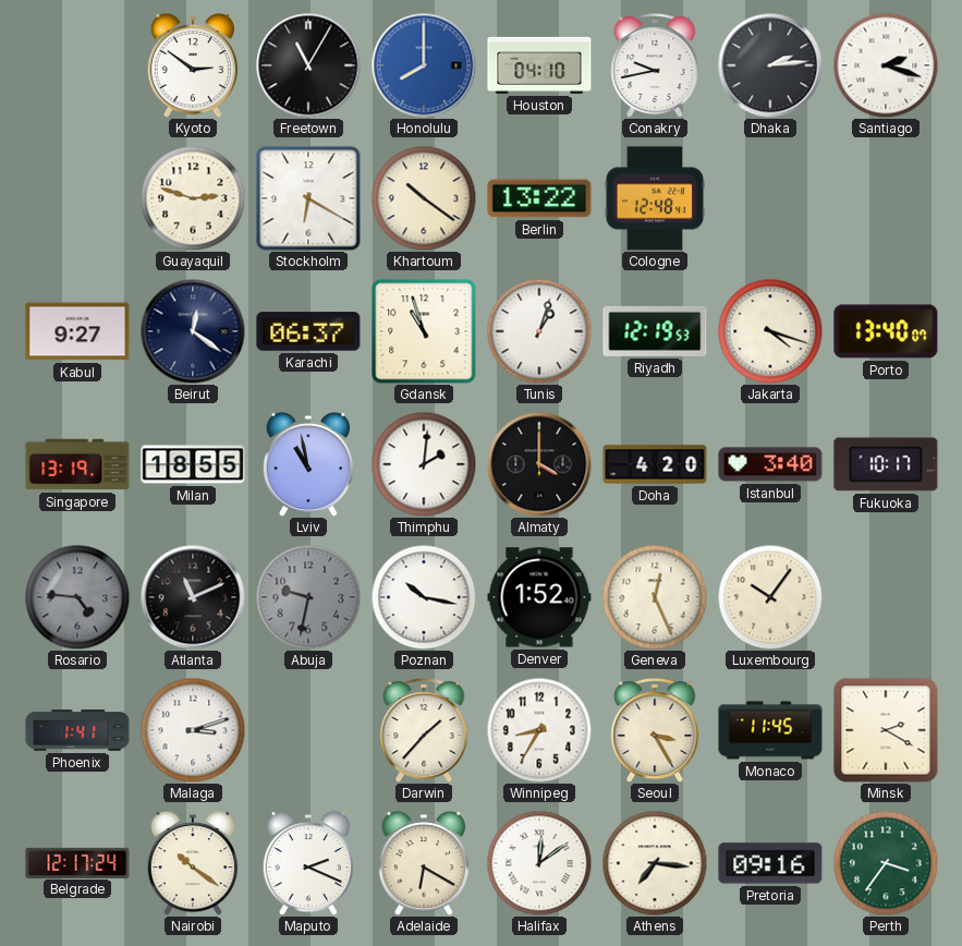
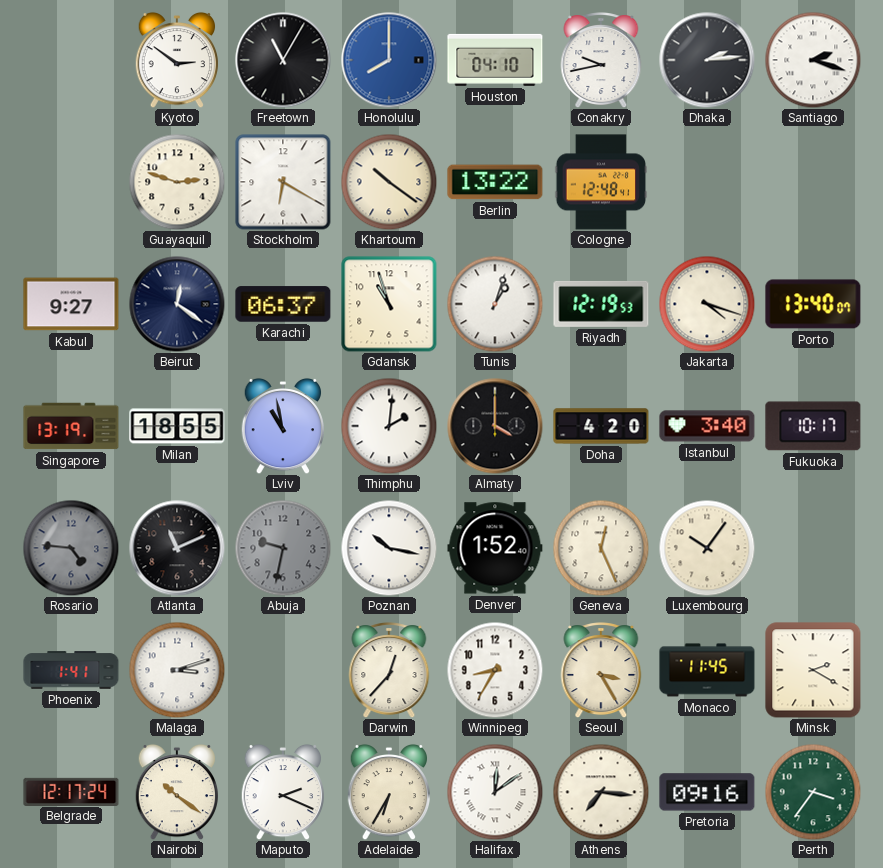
Darwin: 1:37 -> 12:37 (389, 670)
Adelaide: 6:20 -> 6:35 (389, 792)
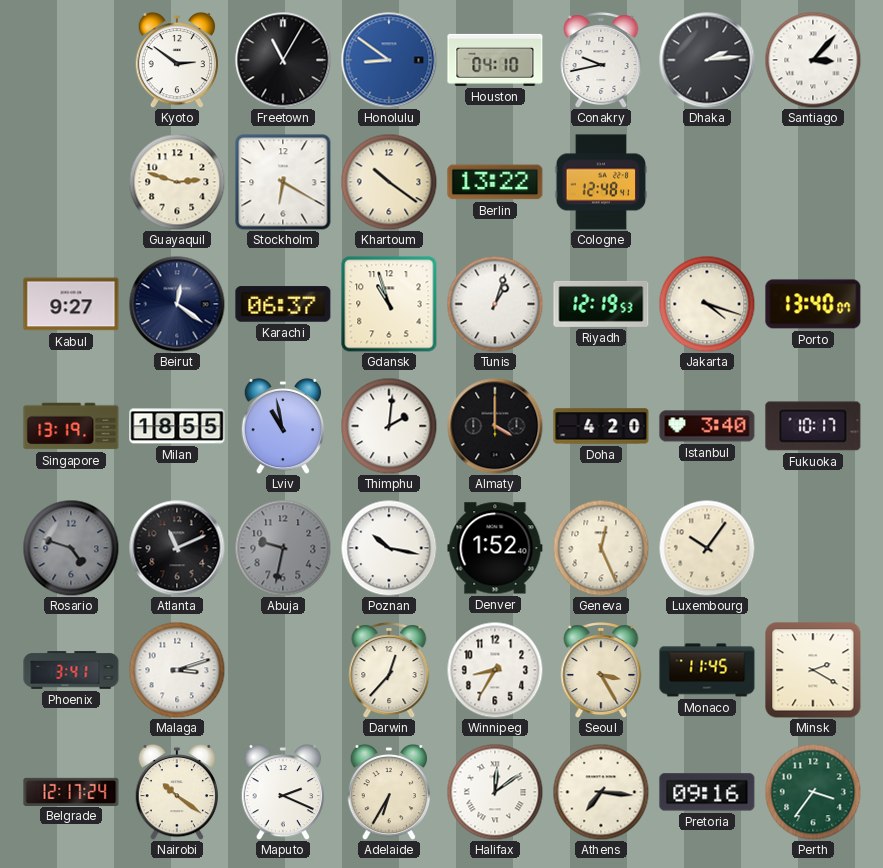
Honolulu: 8:00 -> 8:51 (389, 60)
Santiago: 2:18 -> 3:07 (813, 60)
Rosario: 4:46 -> 4:48 (71, 548)
Phoenix: 1:41 -> 3:41 (71, 670)
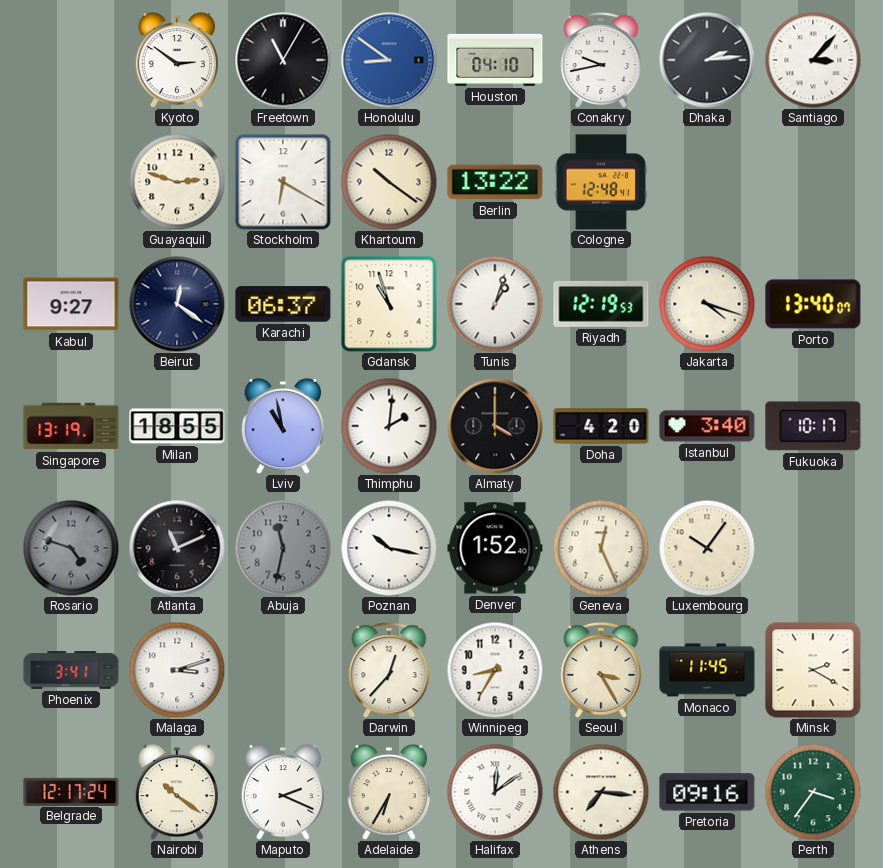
Abuja: 9:32 -> 11:32 (283, 548)
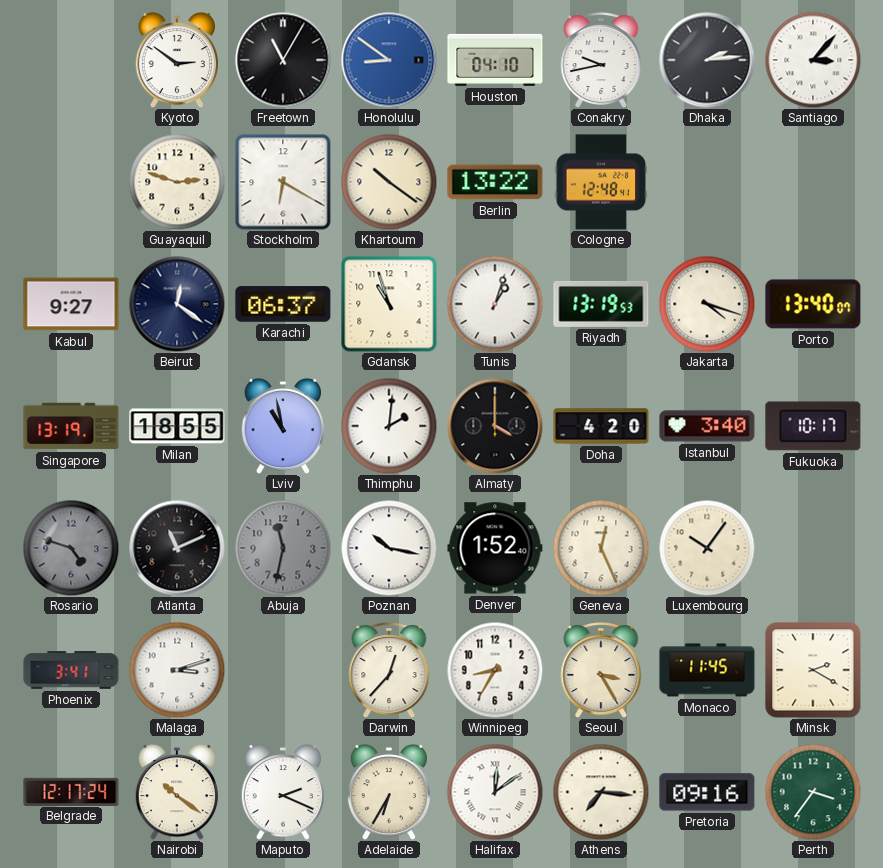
Riyadh: 12:19 -> 13:19 (601, 304)
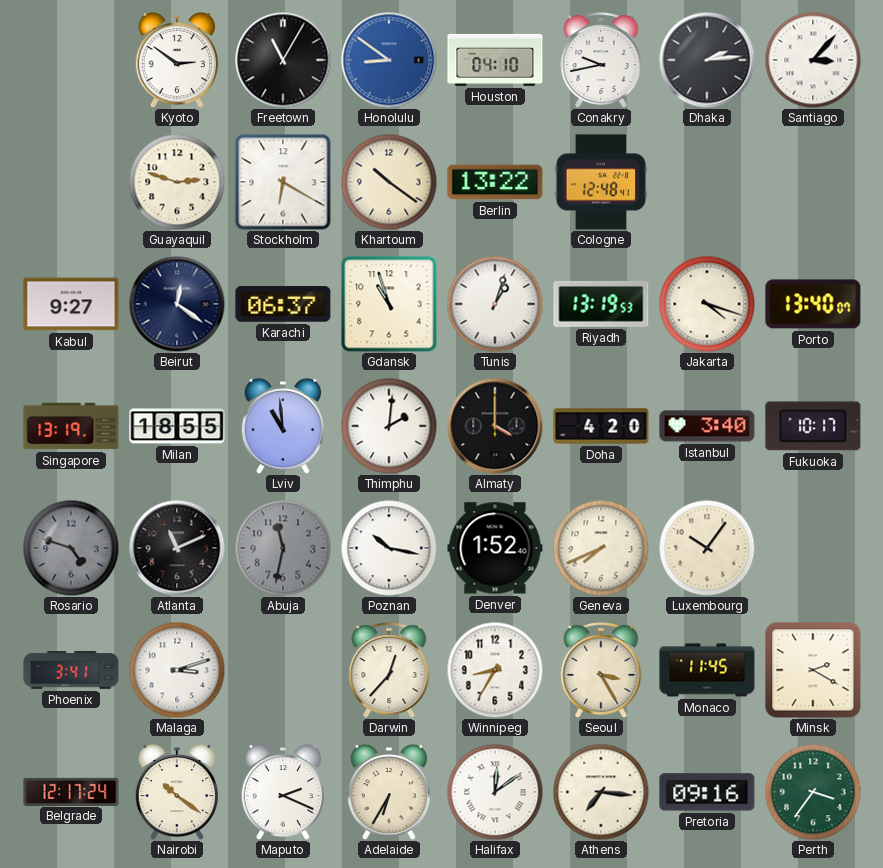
Lviv: 10:58 -> 10:59 (283, 426)
Geneva: 12:26 -> 7:41 (601, 548)
